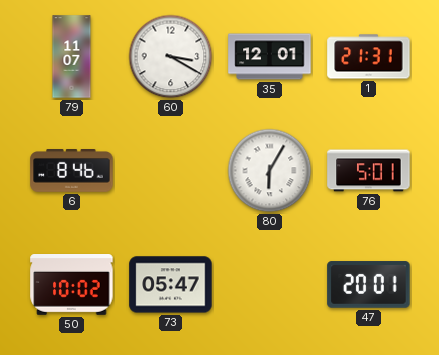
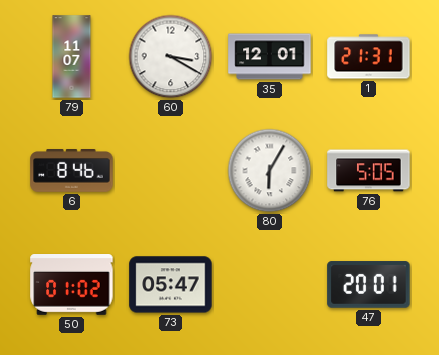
76: 5:01 -> 5:05 (369, 171)
50: 10:02 -> 01:02 (72, 285)
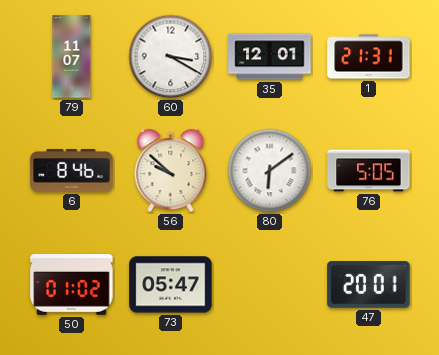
56: none -> 9:52 (171, 171)
80: 6:05 -> 6:09 (270, 171)
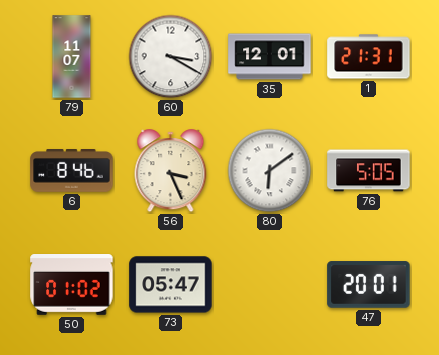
56: 9:52 -> 3:26 (171, 171)
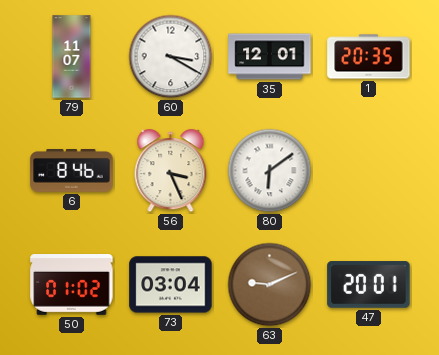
1: 21:31 -> 20:35 (369, 57)
76: 5:05 -> none (369, 171)
73: 05:47 -> 03:04 (171, 285)
63: none -> 9:11 (270, 285)
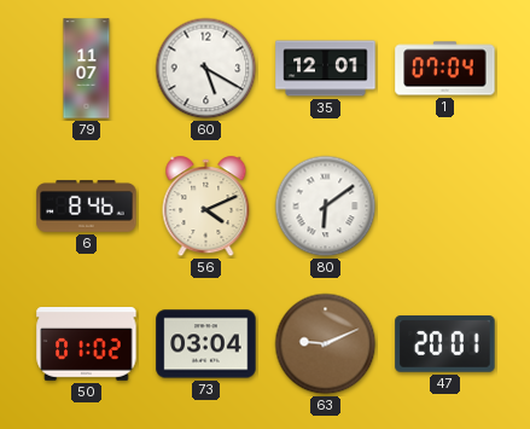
60: 3:20 -> 5:20 (206, 69)
1: 20:35 -> 07:04 (445, 69)
56: 3:26 -> 4:11 (206, 207)
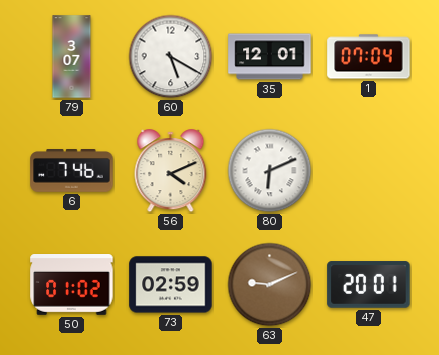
79: 11:07 -> 3:07 (72, 57)
6: 8:46 -> 7:46 (72, 171)
80: 6:09 -> 6:11 (270, 171)
73: 03:04 -> 02:59 (171, 285)
